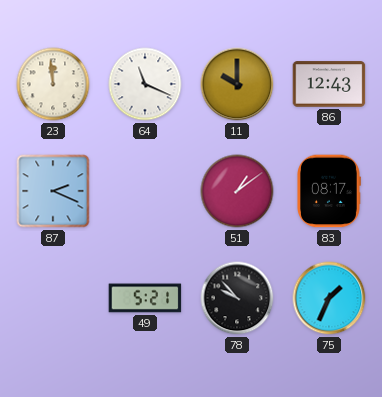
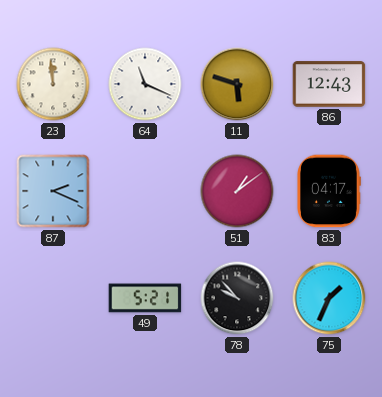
11: 10:00 -> 5:48 (237, 84)
83: 08:17 -> 04:17 (329, 191)
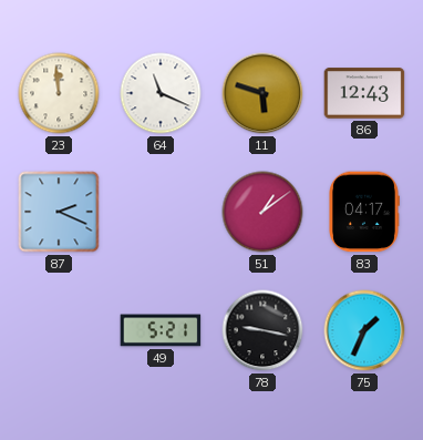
78: 9:53 -> 9:17 (262, 330)
